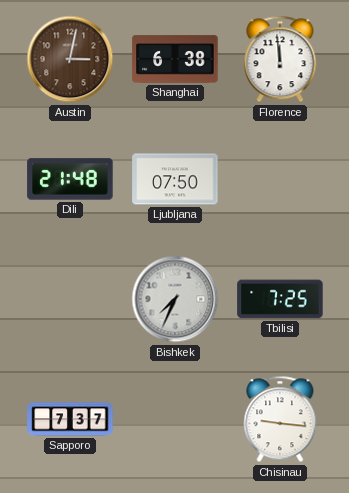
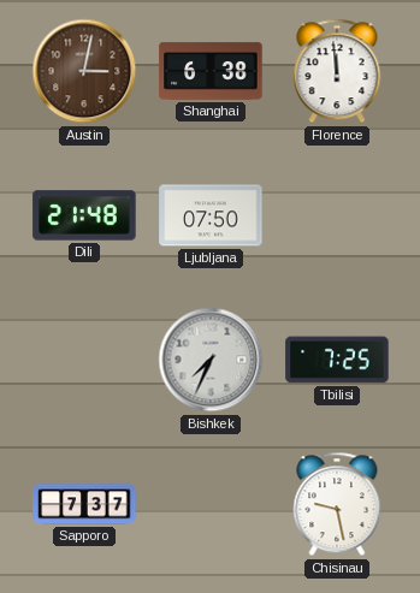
Chisinau: 9:16 -> 9:28 (337, 504)
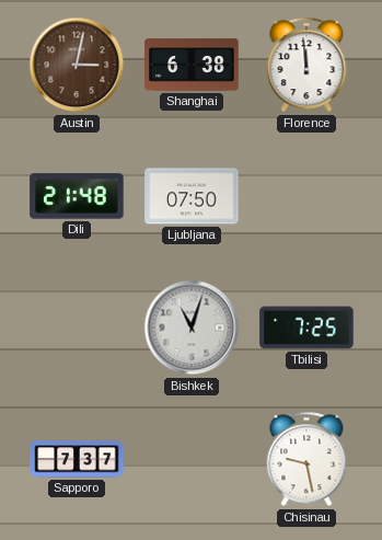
Bishkek: 7:34 -> 11:03 (192, 328)
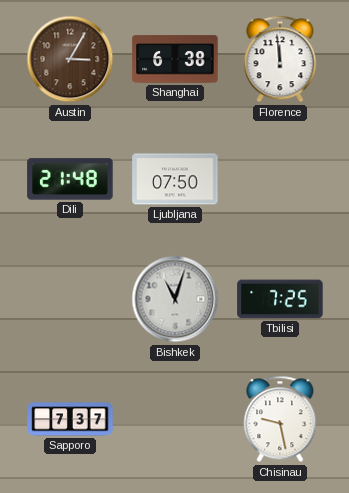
Austin: 3:02 -> 3:05 (70, 59)
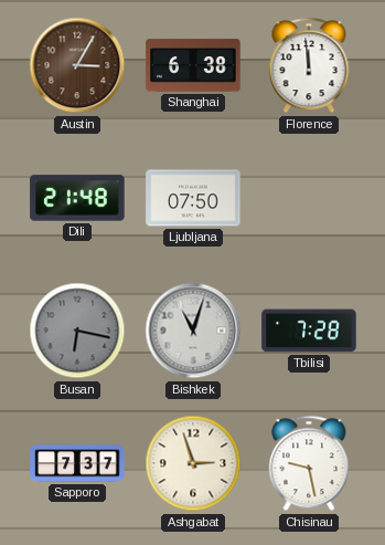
Busan: none -> 6:17 (77, 331)
Tbilisi: 7:25 -> 7:28 (309, 331)
Ashgabat: none -> 2:57 (193, 463)
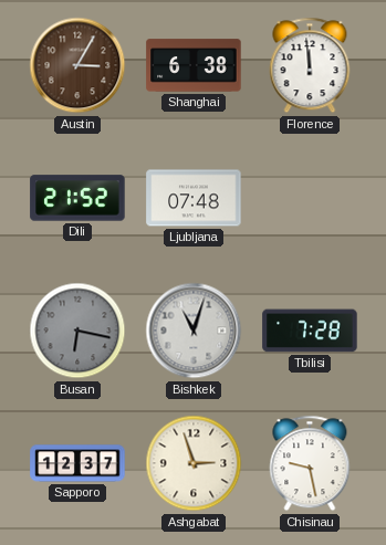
Dili: 21:48 -> 21:52 (77, 198)
Ljubljana: 07:50 -> 07:48 (194, 198)
Sapporo: 7:37 -> 12:37 (77, 463)
